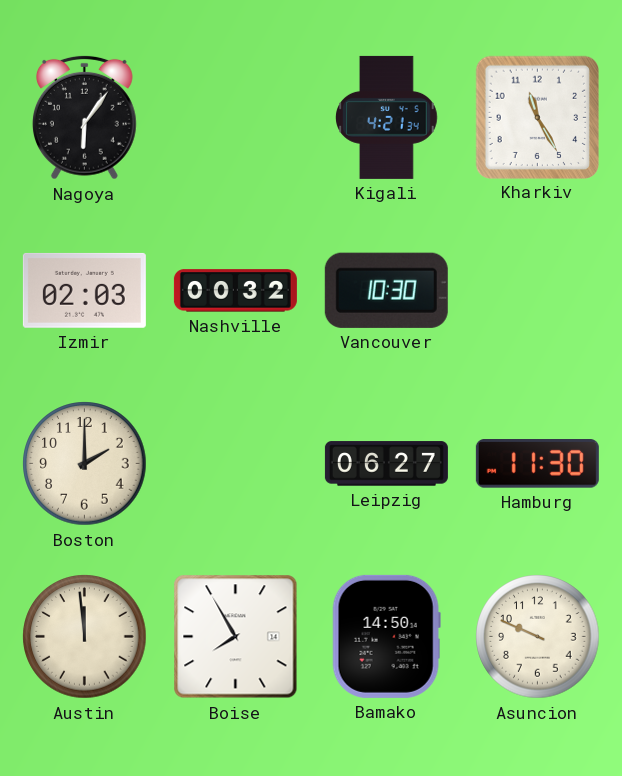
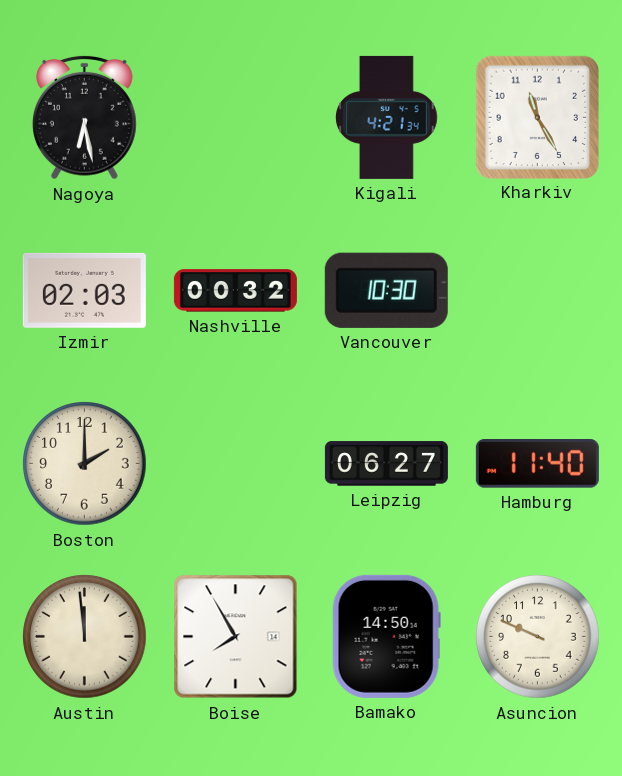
Nagoya: 6:06 -> 6:28 (84, 117)
Hamburg: 11:30 -> 11:40 (537, 464)
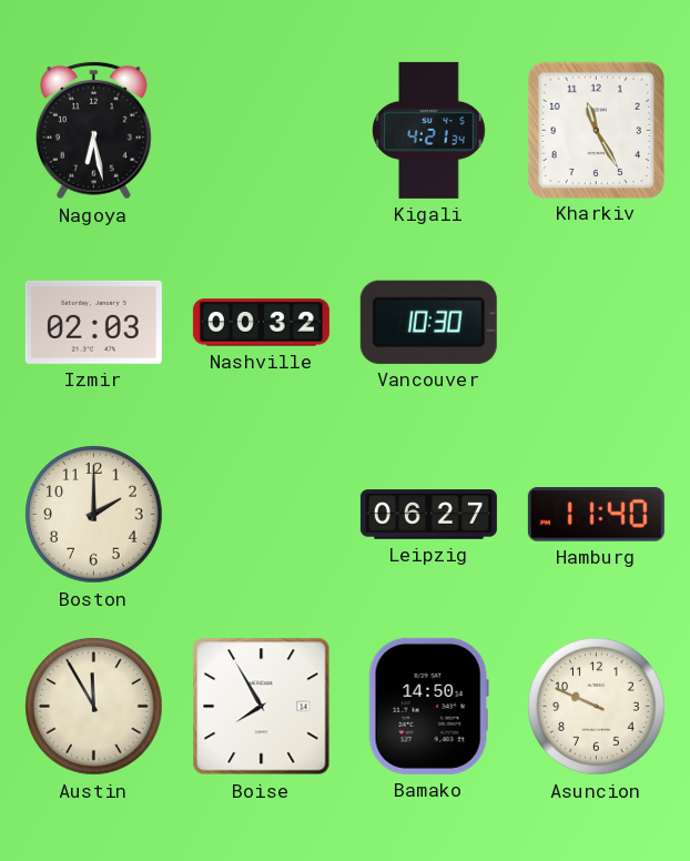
Austin: 11:59 -> 11:55 (94, 707)
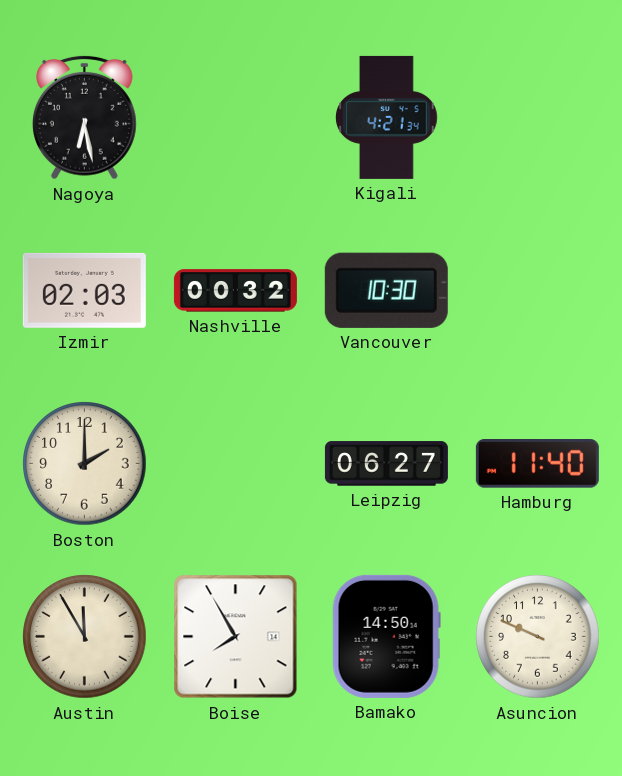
Kharkiv: 11:25 -> none (596, 130)
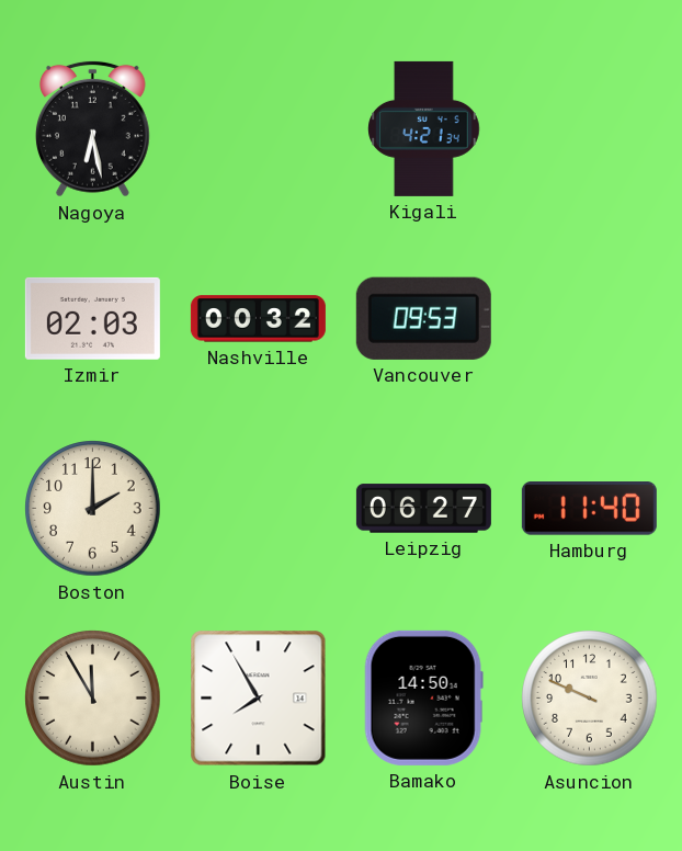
Vancouver: 10:30 -> 09:53 (423, 318)
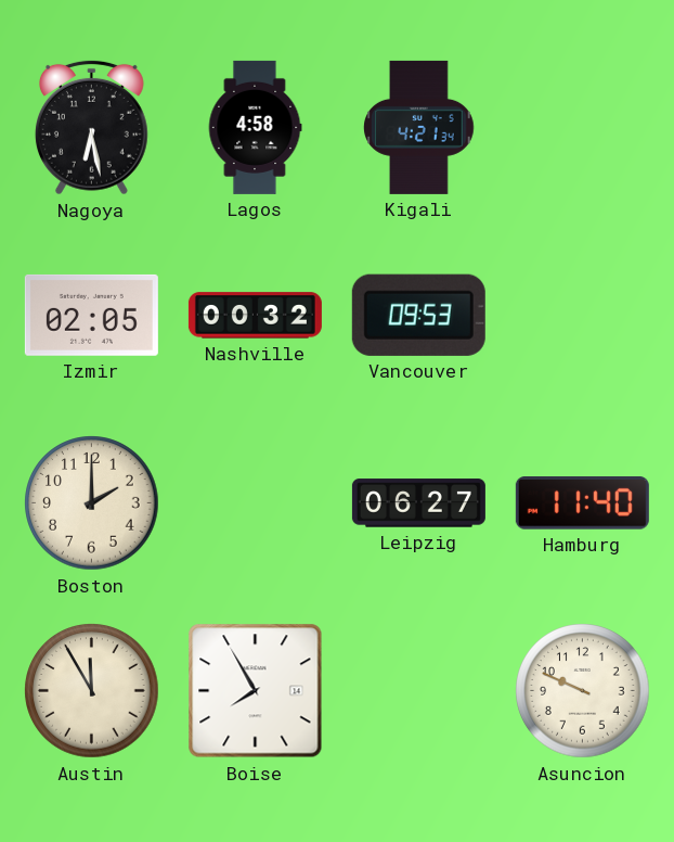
Lagos: none -> 4:58 (255, 127)
Izmir: 02:03 -> 02:05 (91, 315)
Bamako: 14:50 -> none (423, 697)
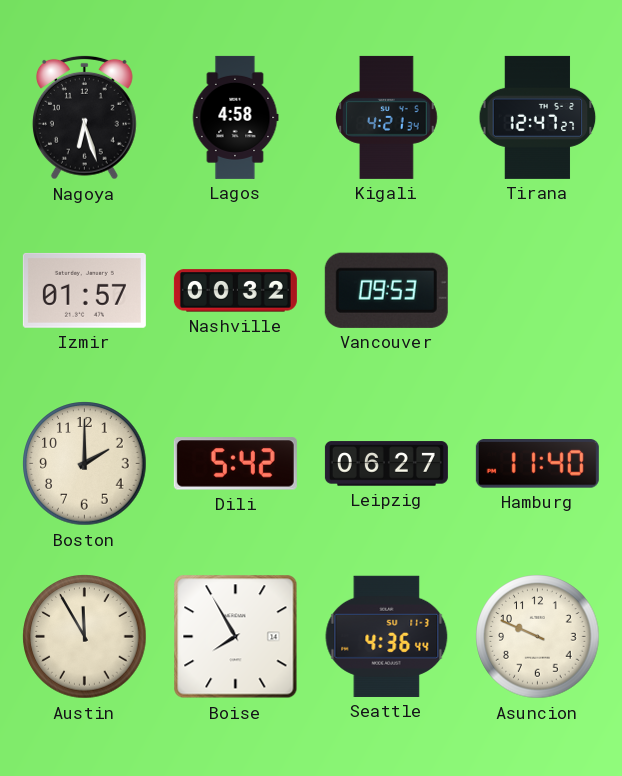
Nagoya: 6:28 -> 6:27 (84, 117)
Tirana: none -> 12:47 (538, 117)
Izmir: 02:05 -> 01:57 (84, 290)
Dili: none -> 5:42 (235, 464)
Seattle: none -> 4:36 (387, 636)
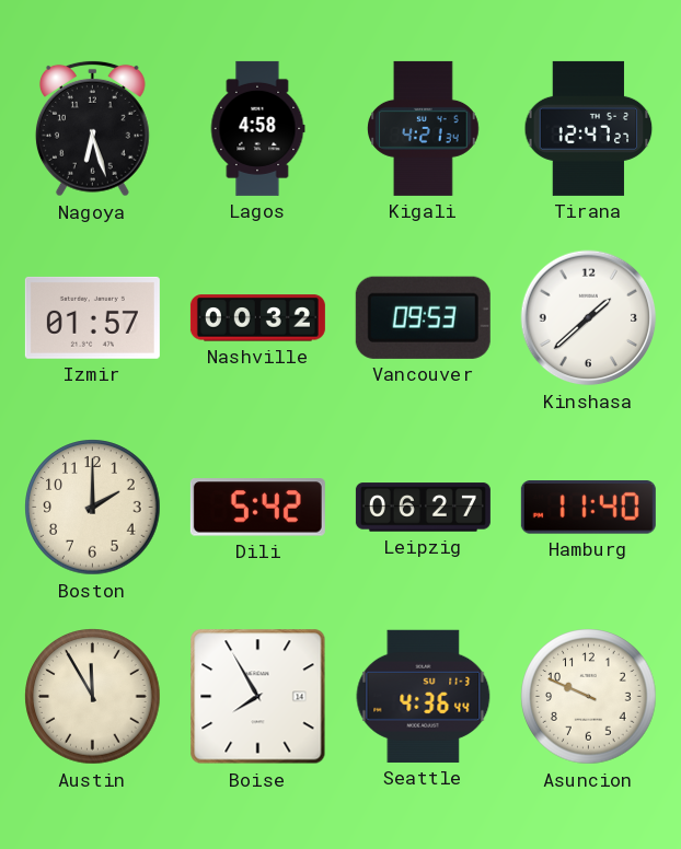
Kinshasa: none -> 1:38 (589, 318)
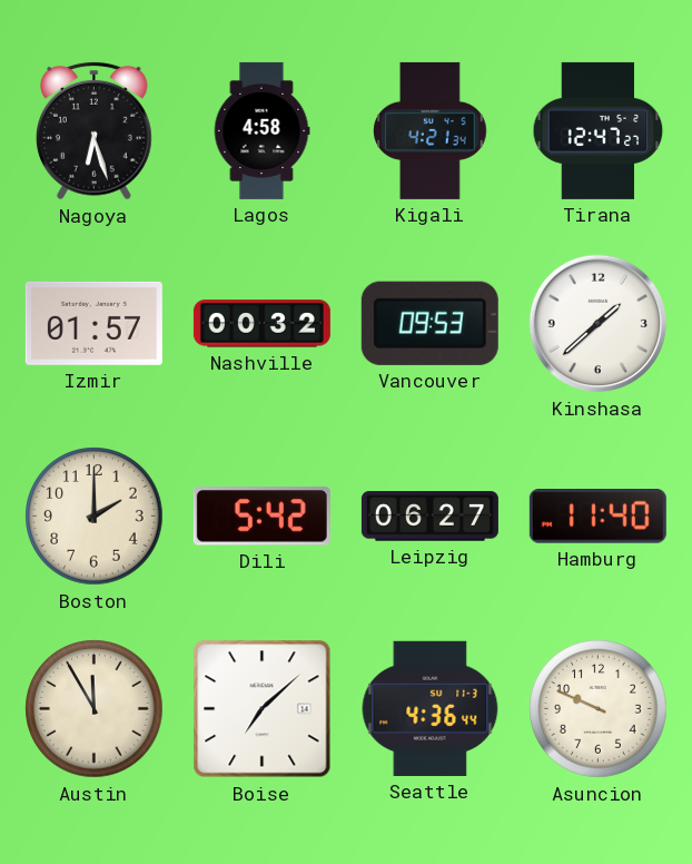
Boise: 7:55 -> 7:08 (263, 709)
